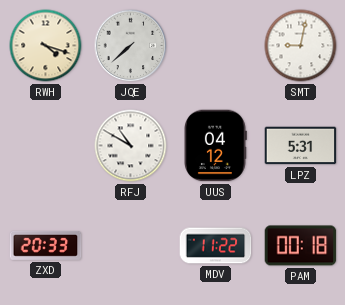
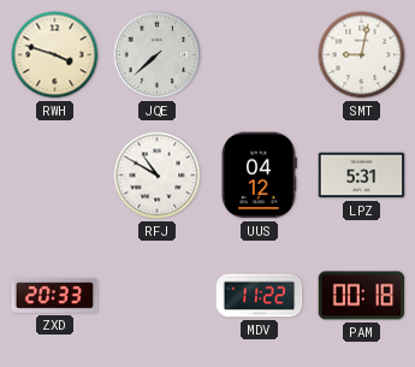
RWH: 4:18 -> 3:48 (55, 55)
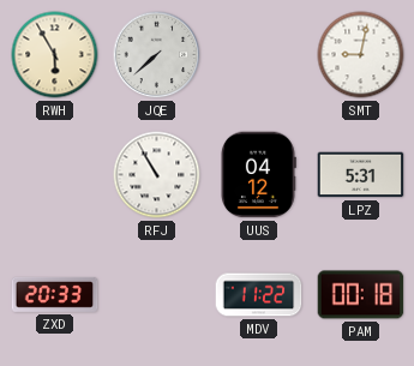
RWH: 3:48 -> 5:55 (55, 55)
RFJ: 10:50 -> 10:55 (157, 175)
